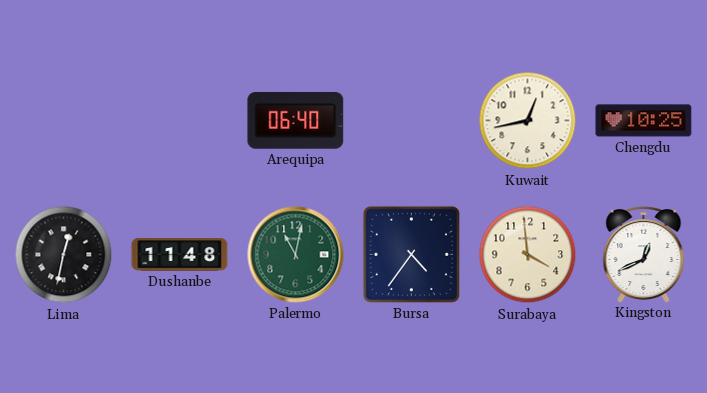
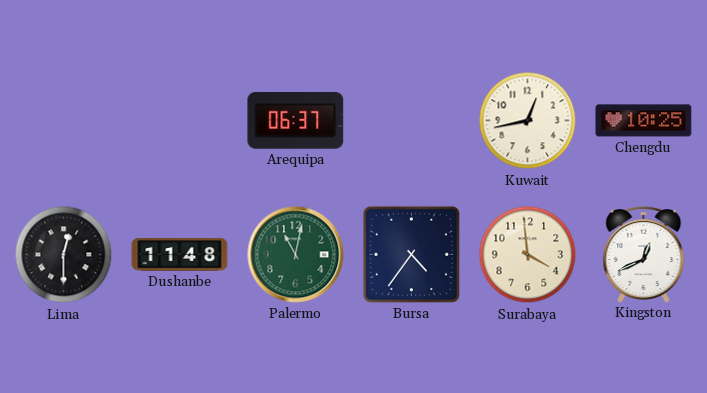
Arequipa: 06:40 -> 06:37 (296, 120)
Lima: 12:32 -> 12:30 (64, 255)
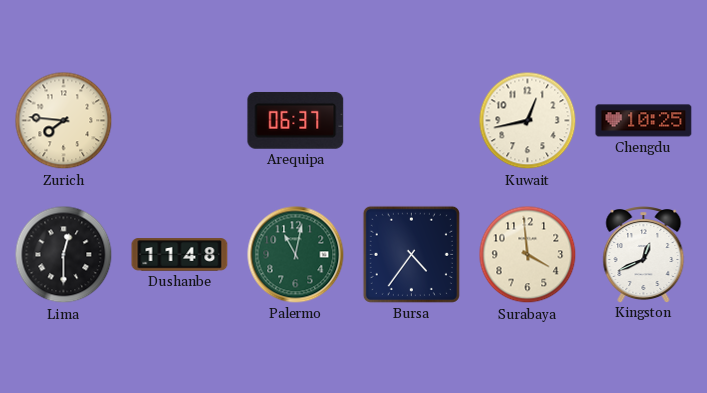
Zurich: none -> 7:46 (64, 121)
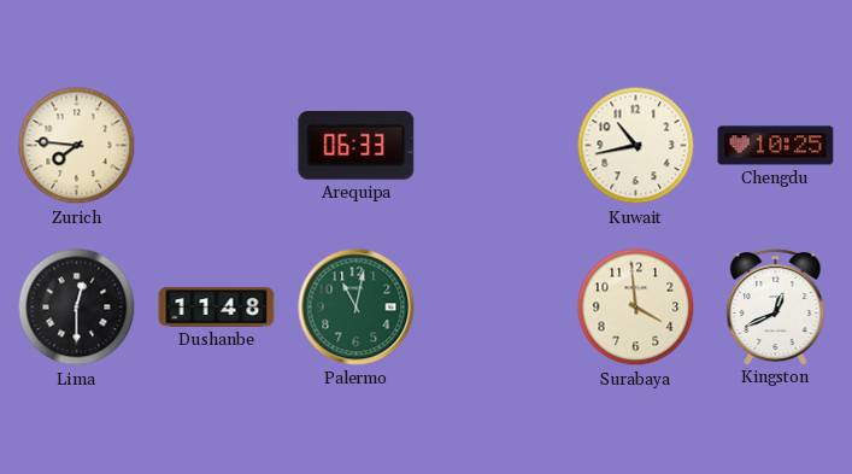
Arequipa: 06:37 -> 06:33 (357, 145)
Kuwait: 12:43 -> 10:43 (636, 146)
Bursa: 4:36 -> none (411, 254)
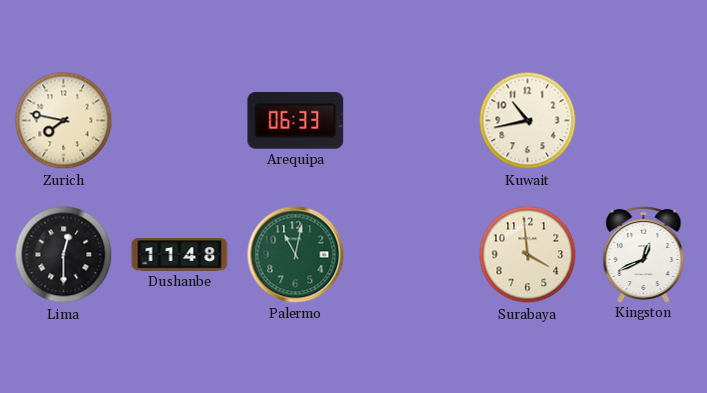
Zurich: 7:46 -> 7:47 (64, 121)
Chengdu: 10:25 -> none (776, 146)
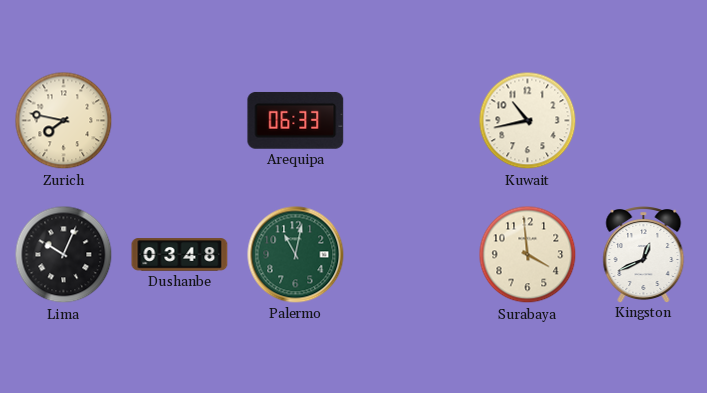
Lima: 12:30 -> 10:04 (64, 255)
Dushanbe: 11:48 -> 03:48 (180, 255)
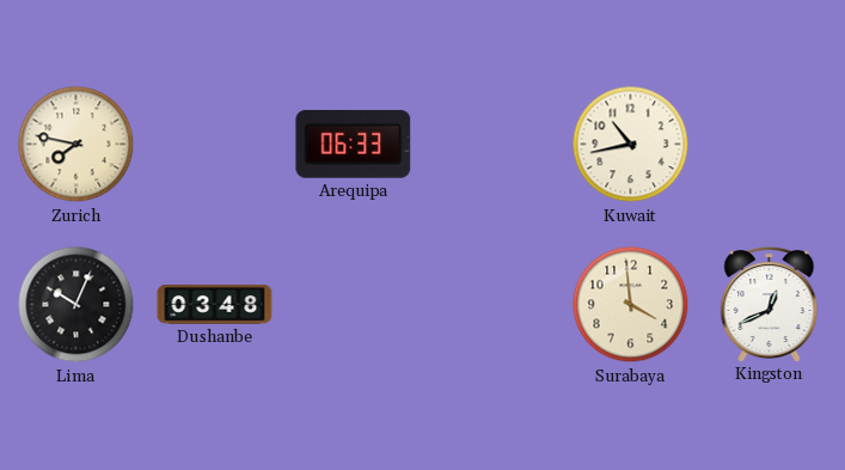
Palermo: 11:02 -> none (296, 255)
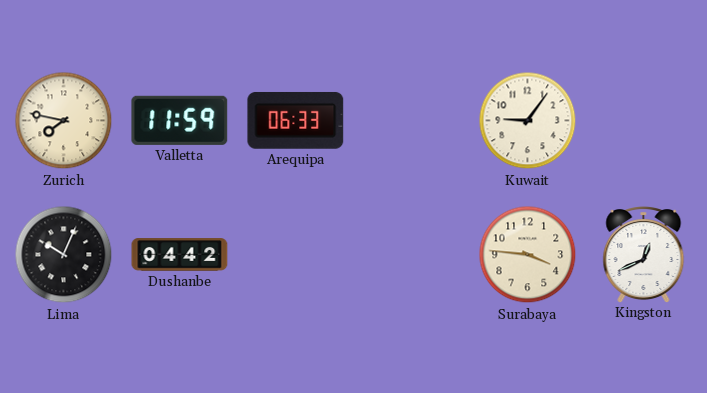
Valletta: none -> 11:59 (180, 120)
Kuwait: 10:43 -> 9:06 (528, 121)
Dushanbe: 03:48 -> 04:42 (180, 255)
Surabaya: 3:59 -> 3:46 (528, 255)
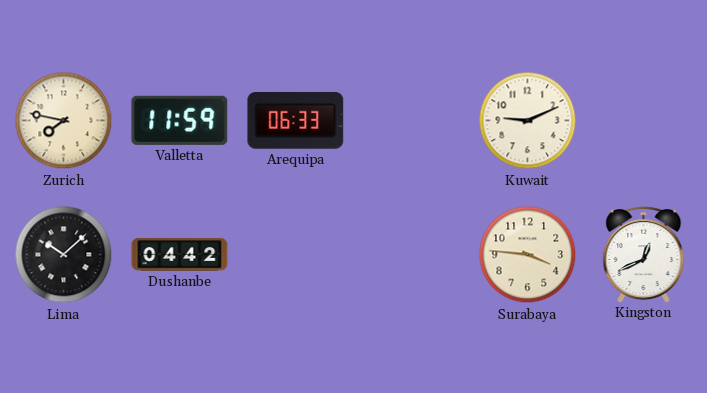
Kuwait: 9:06 -> 9:11 (528, 121)
Lima: 10:04 -> 10:08 (64, 255)
